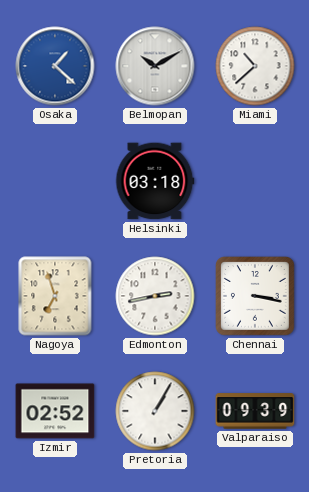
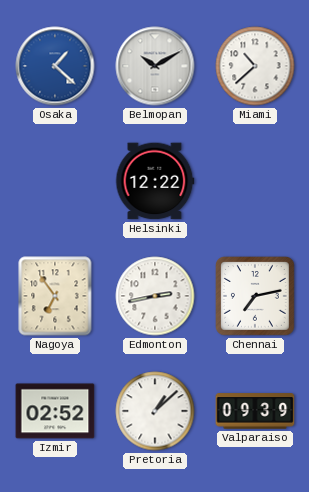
Helsinki: 03:18 -> 12:22 (155, 181)
Nagoya: 6:57 -> 6:54 (55, 296)
Chennai: 3:17 -> 7:13 (256, 297)
Pretoria: 1:05 -> 1:08 (155, 411)
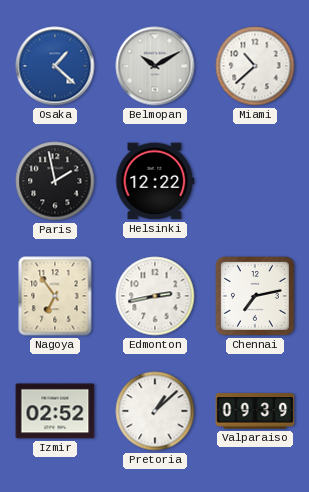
Paris: none -> 1:58 (55, 181)
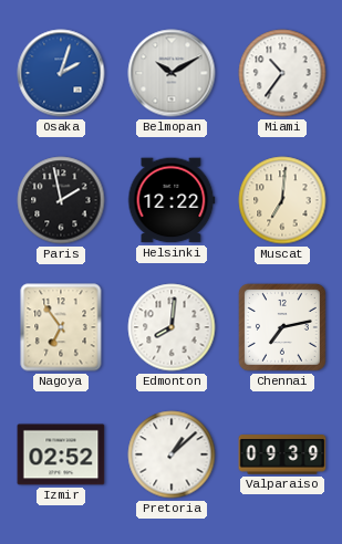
Osaka: 1:22 -> 2:03 (61, 73)
Miami: 10:38 -> 10:36 (282, 73)
Muscat: none -> 7:01 (282, 200)
Edmonton: 2:43 -> 8:01 (172, 327)
